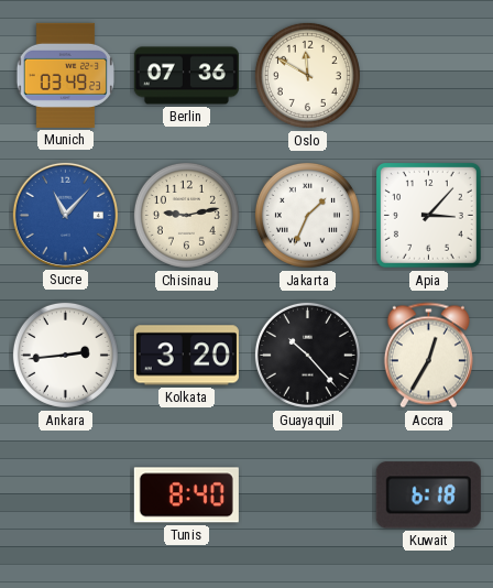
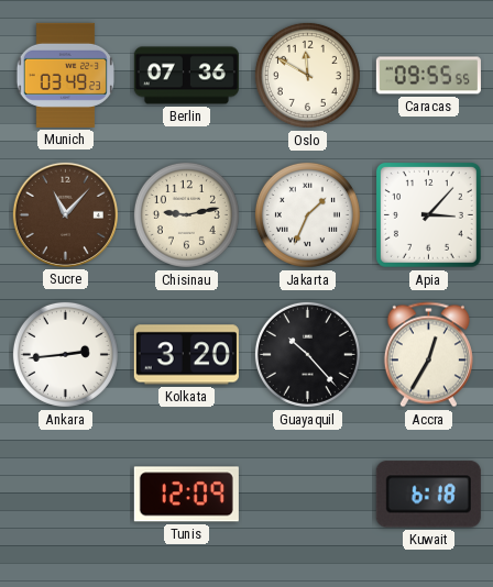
Caracas: none -> 09:55 (428, 76)
Sucre dial: blue -> brown (65, 214)
Tunis: 8:40 -> 12:09 (186, 495)
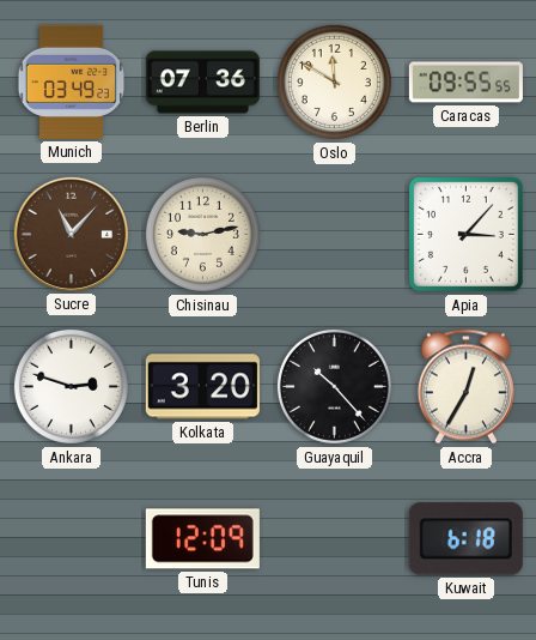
Jakarta: 1:34 -> none (307, 214)
Ankara: 2:44 -> 2:48 (71, 386)
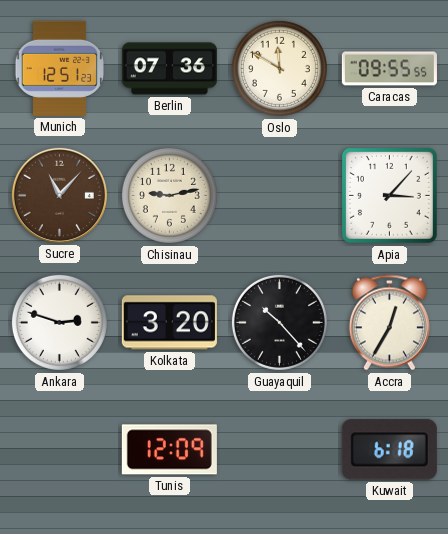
Munich: 03:49 -> 12:51 (59, 68)
